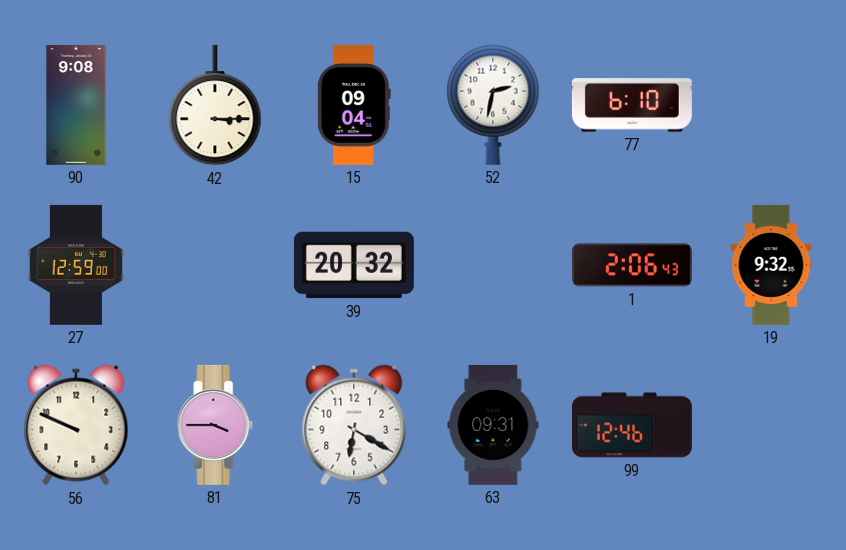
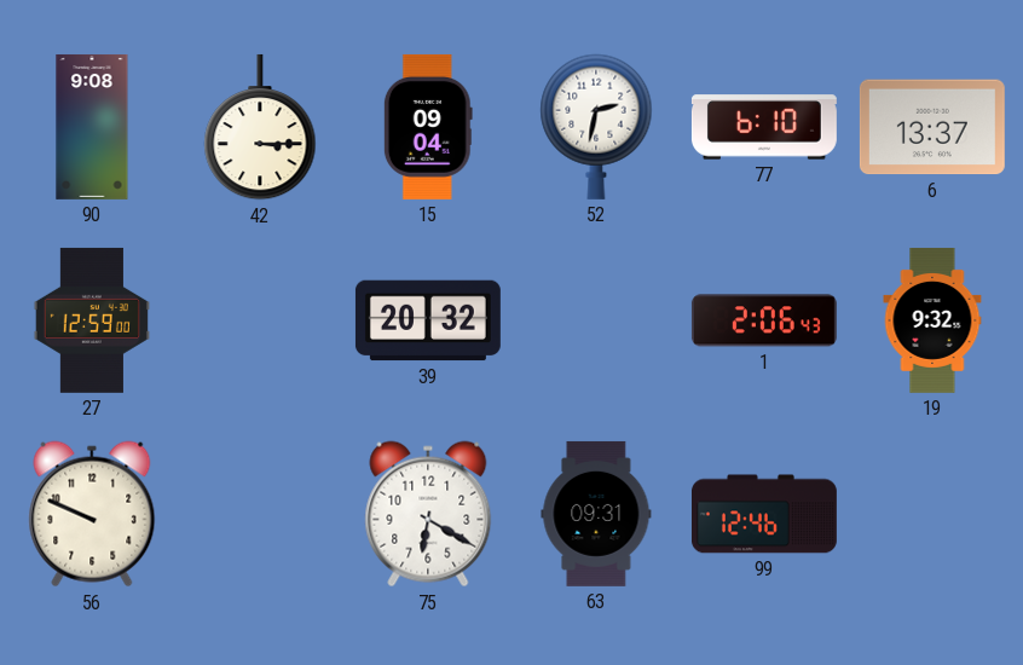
6: none -> 13:37 (932, 127)
81: 3:45 -> none (215, 425)
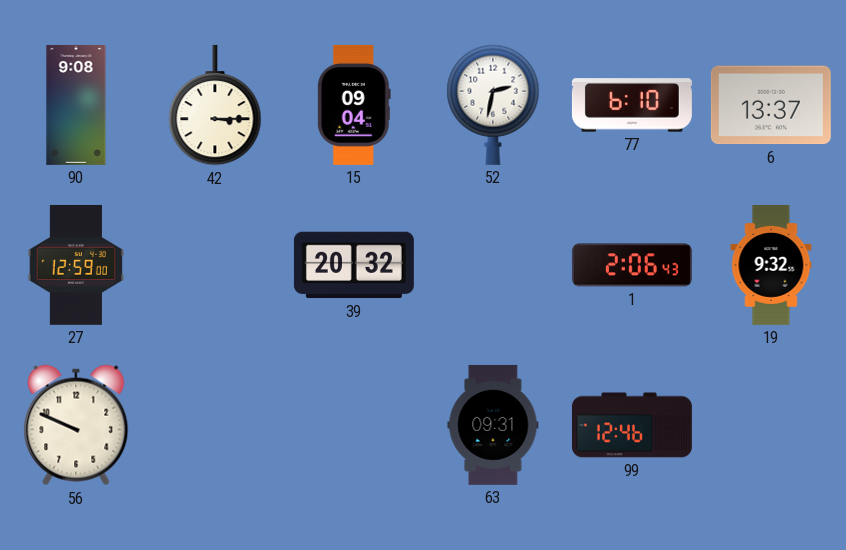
75: 6:20 -> none (428, 514)
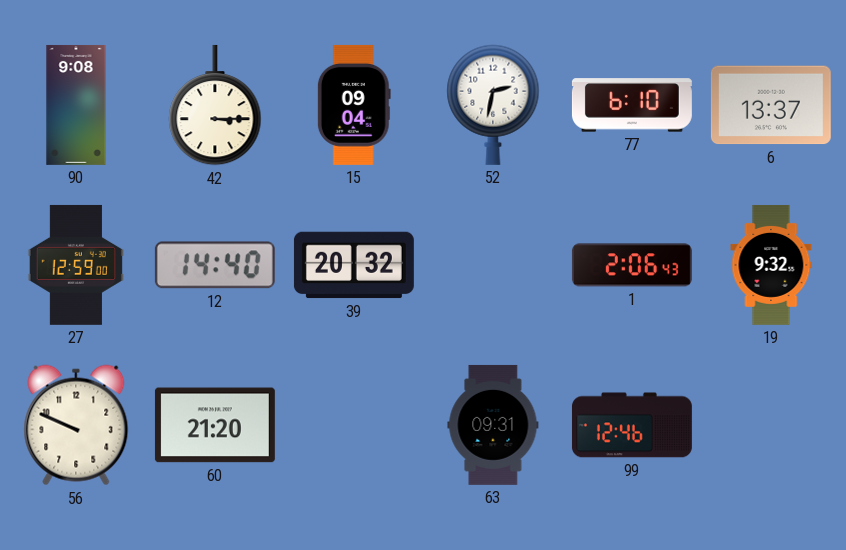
12: none -> 14:40 (215, 265)
60: none -> 21:20 (215, 425)
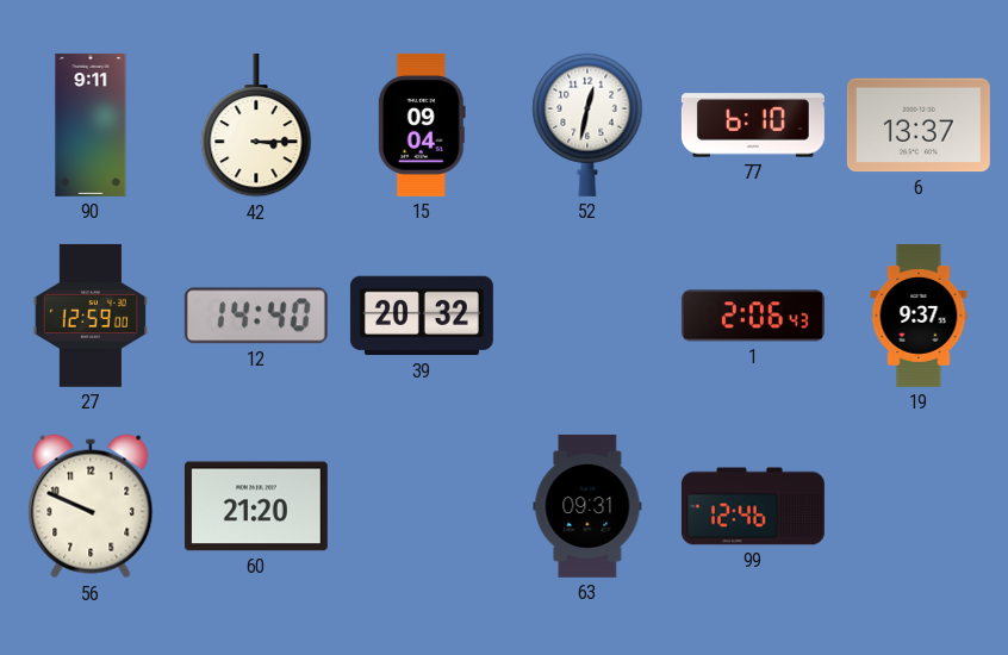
90: 9:08 -> 9:11 (91, 125)
52: 2:32 -> 12:32 (587, 125)
19: 9:32 -> 9:37 (919, 316)
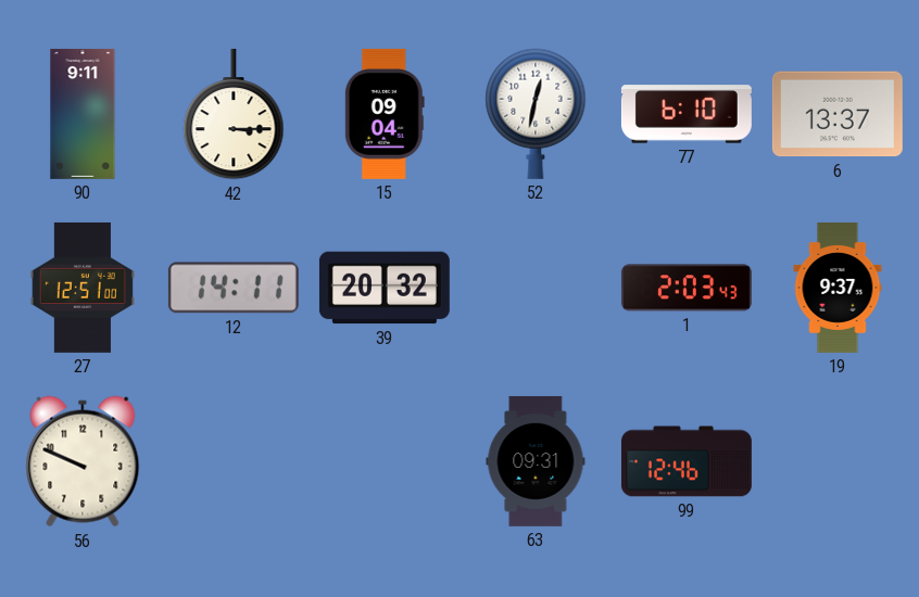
27: 12:59 -> 12:51 (83, 288)
12: 14:40 -> 14:11 (234, 288)
1: 2:06 -> 2:03 (687, 288)
60: 21:20 -> none (256, 506)
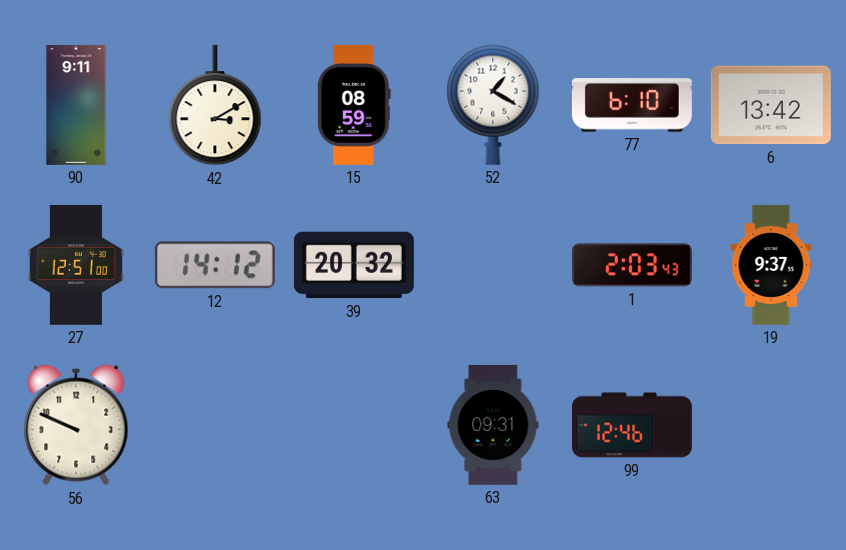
42: 3:15 -> 3:10 (215, 105)
15: 09:04 -> 08:59 (354, 105)
52: 12:32 -> 1:20 (493, 105)
6: 13:37 -> 13:42 (771, 105)
12: 14:11 -> 14:12 (215, 265)
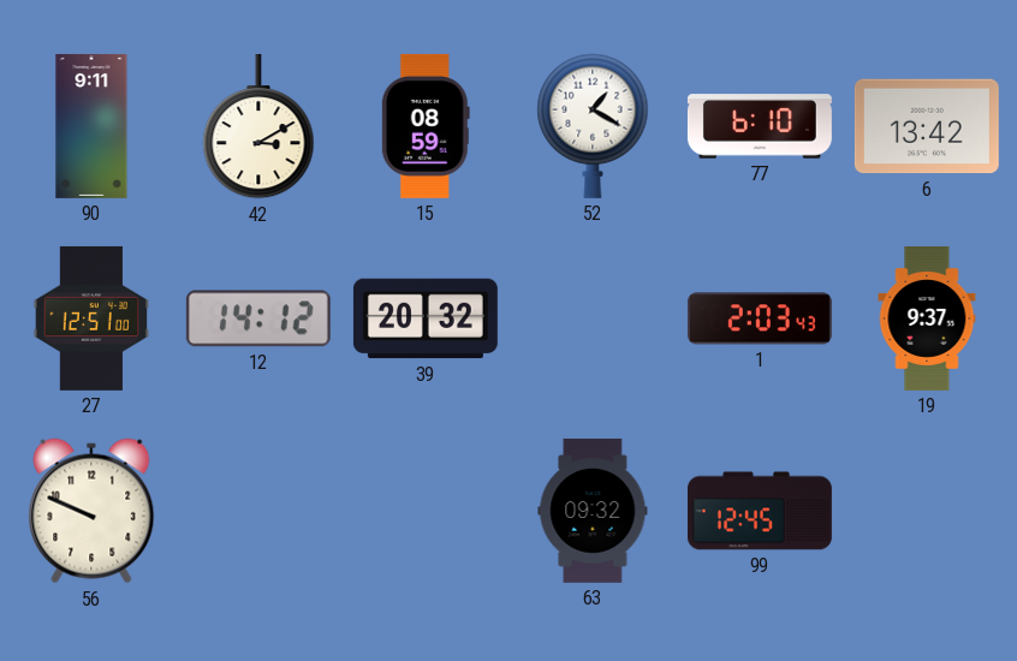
63: 09:31 -> 09:32 (593, 511)
99: 12:46 -> 12:45 (760, 511)
